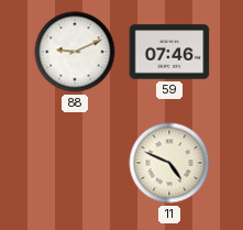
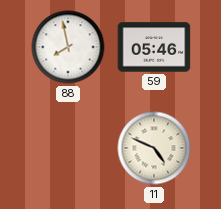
88: 9:11 -> 7:58 (68, 47)
59: 07:46 -> 05:46 (154, 47)
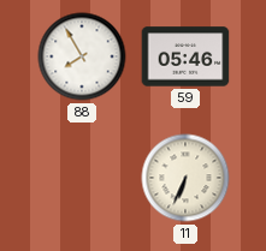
88: 7:58 -> 7:55 (82, 56)
11: 4:49 -> 6:34 (185, 178)
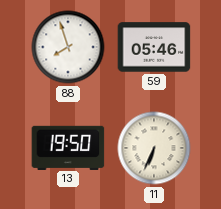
88: 7:55 -> 7:57 (68, 47)
13: none -> 19:50 (68, 147)
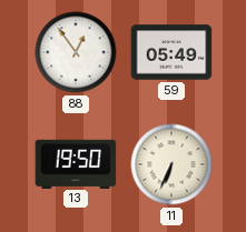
88: 7:57 -> 12:54 (76, 52)
59: 05:46 -> 05:49 (171, 52)
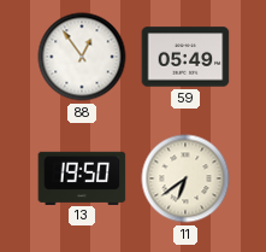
11: 6:34 -> 6:39 (185, 178)
